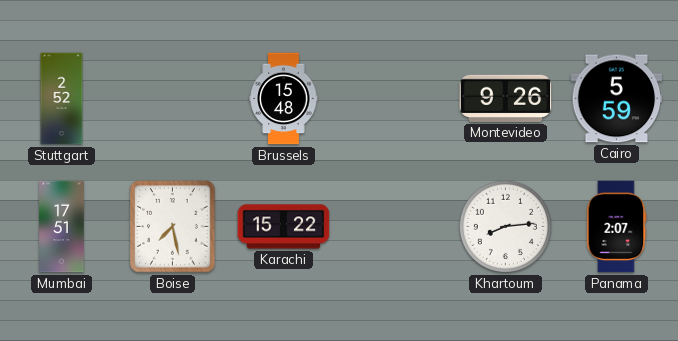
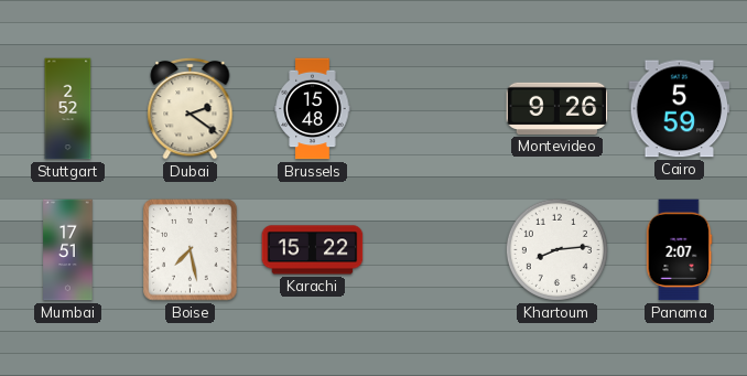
Dubai: none -> 2:21 (191, 108)
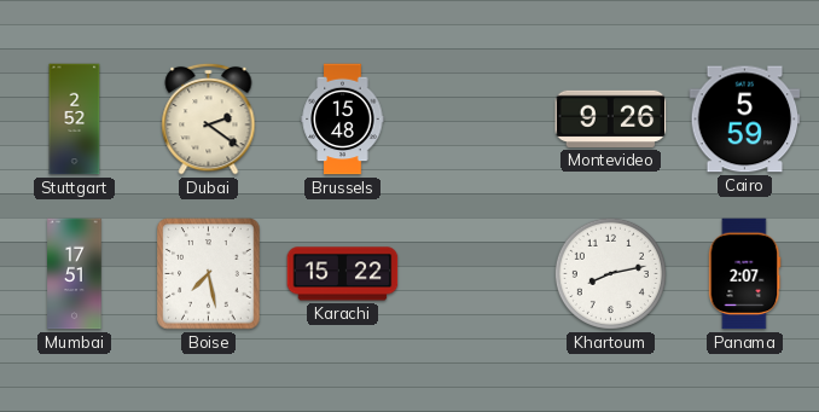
Khartoum: 8:14 -> 8:13 (610, 273)
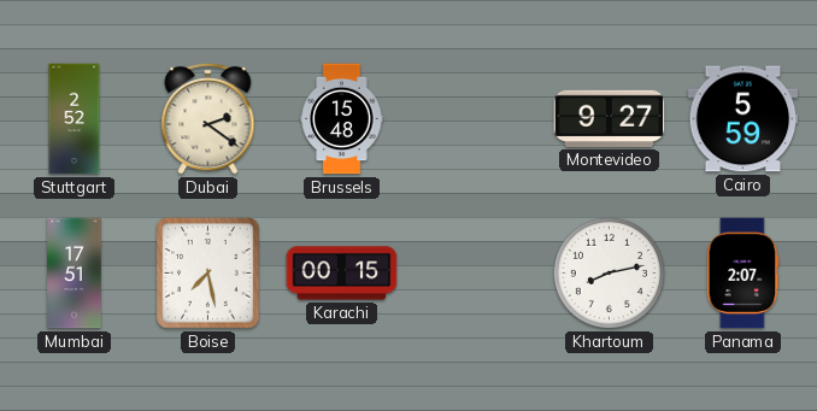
Montevideo: 9:26 -> 9:27 (610, 118)
Karachi: 15:22 -> 00:15 (342, 274)
